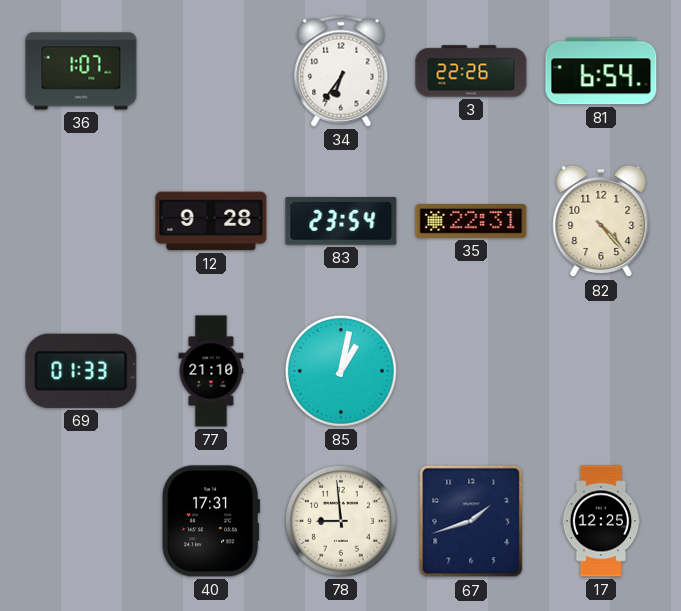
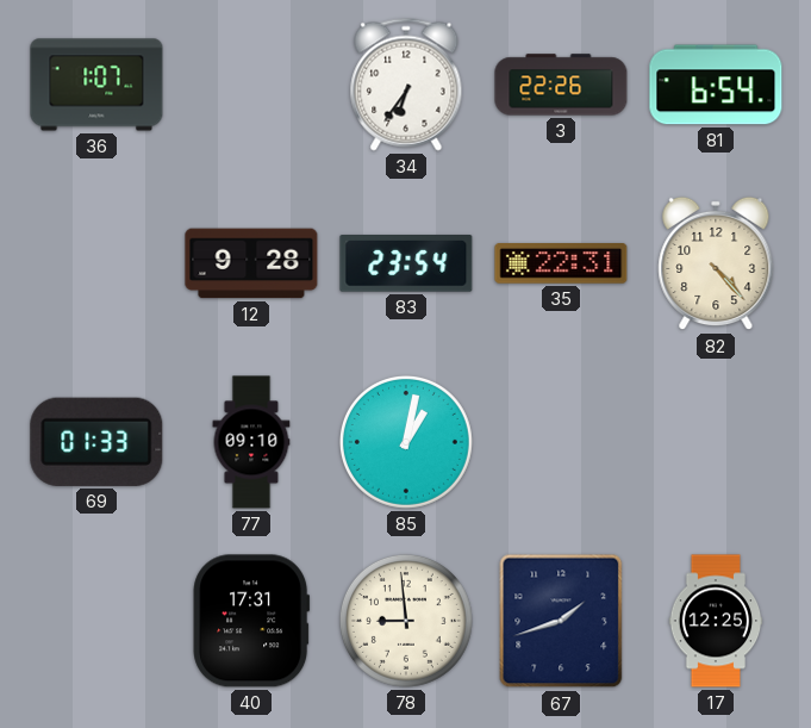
77: 21:10 -> 09:10 (251, 442)
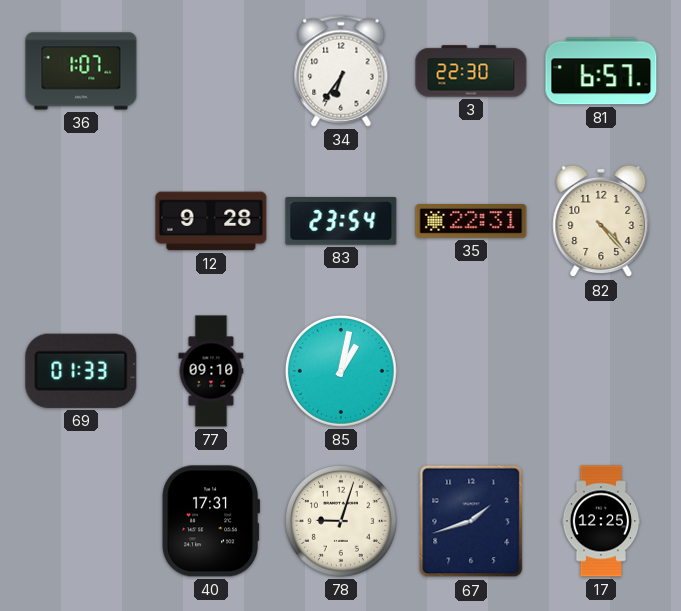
3: 22:26 -> 22:30 (471, 71)
81: 6:54 -> 6:57 (601, 71)
78: 8:59 -> 9:03 (341, 521)
